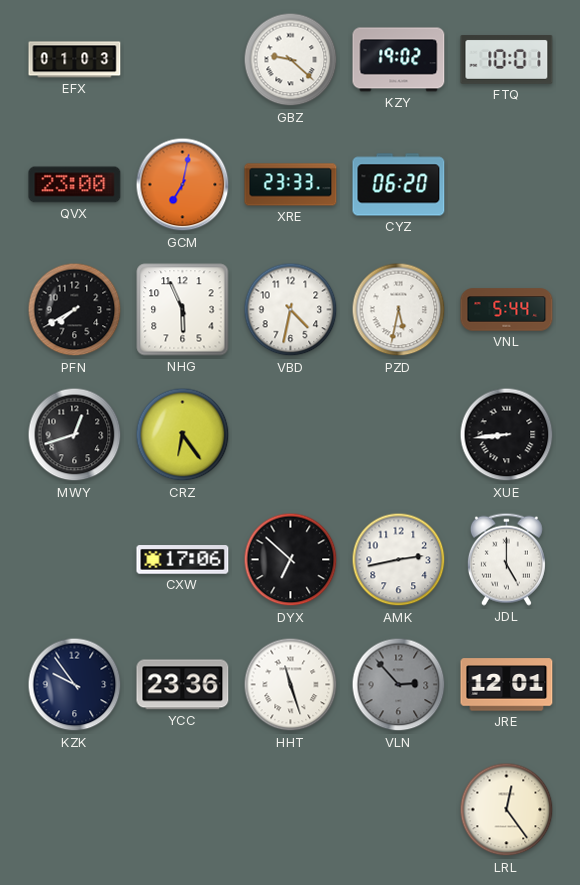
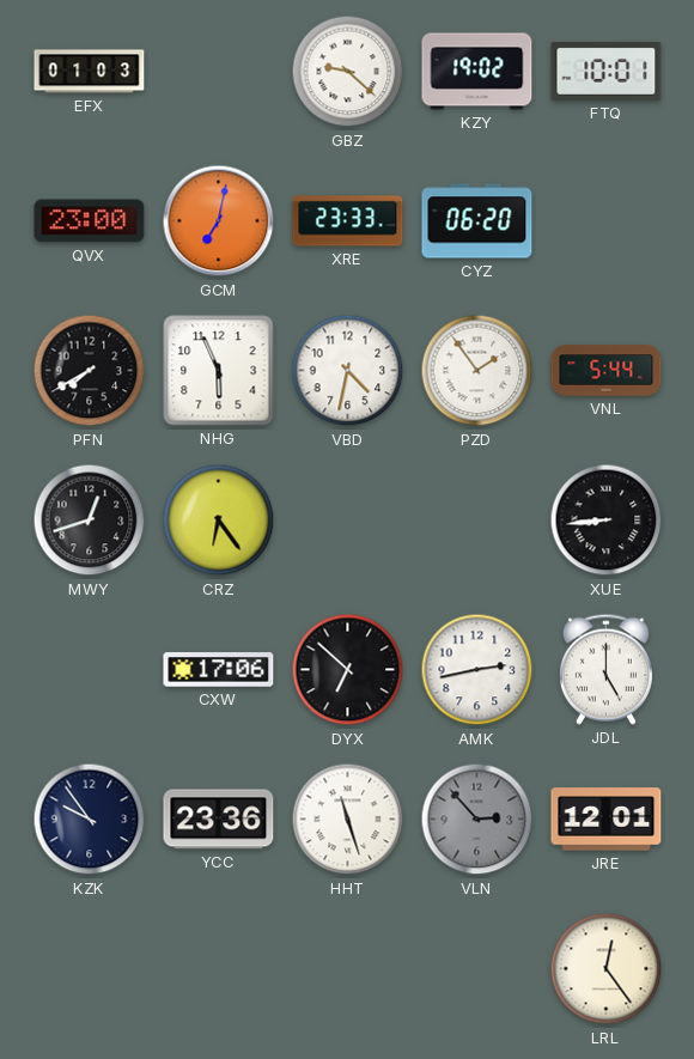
PZD: 5:32 -> 1:54 (477, 371)
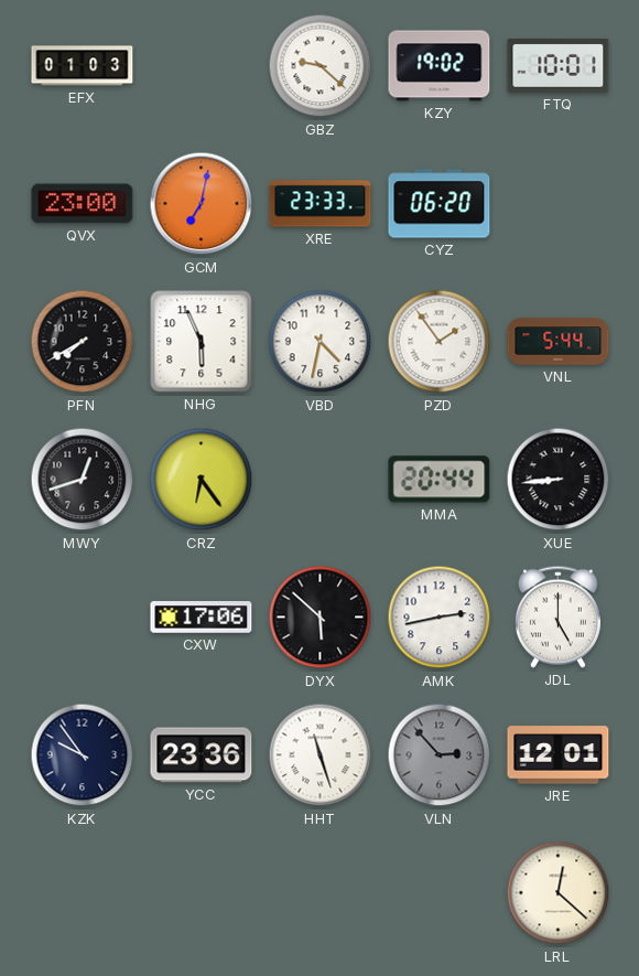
MMA: none -> 20:44 (440, 480)
DYX: 6:52 -> 5:52 (321, 618)
LRL: 12:24 -> 12:22 (559, 893)
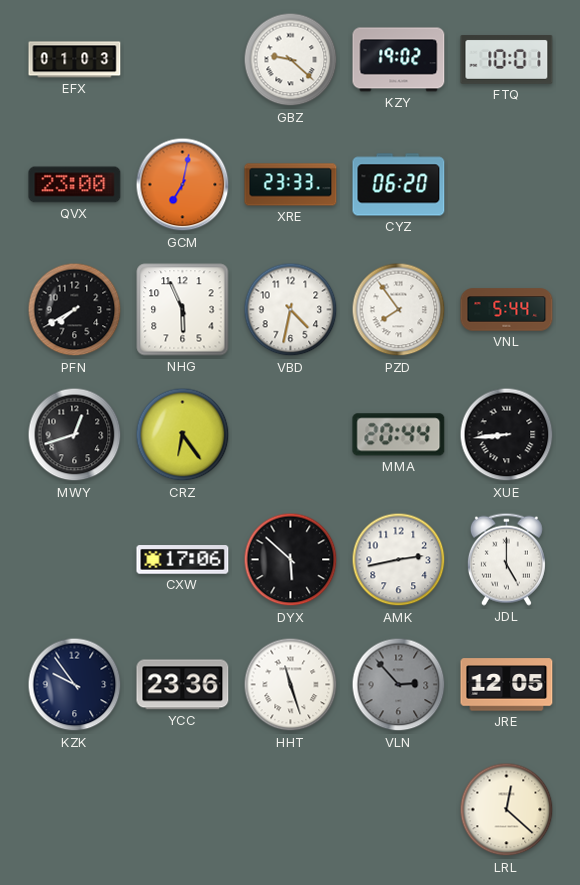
PZD: 1:54 -> 7:54 (399, 310)
JRE: 12:01 -> 12:05 (507, 685)
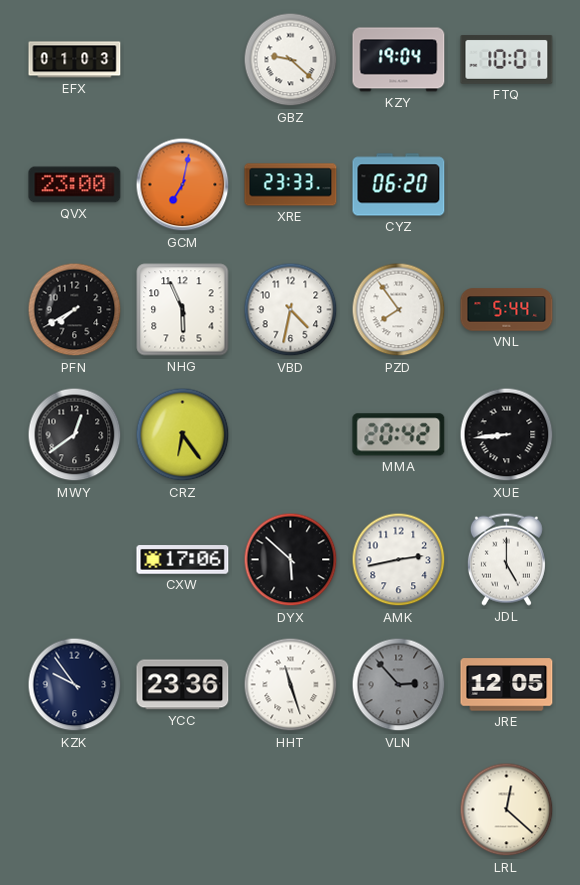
KZY: 19:02 -> 19:04 (399, 60)
MWY: 12:42 -> 12:39 (75, 435)
MMA: 20:44 -> 20:42 (399, 435)
